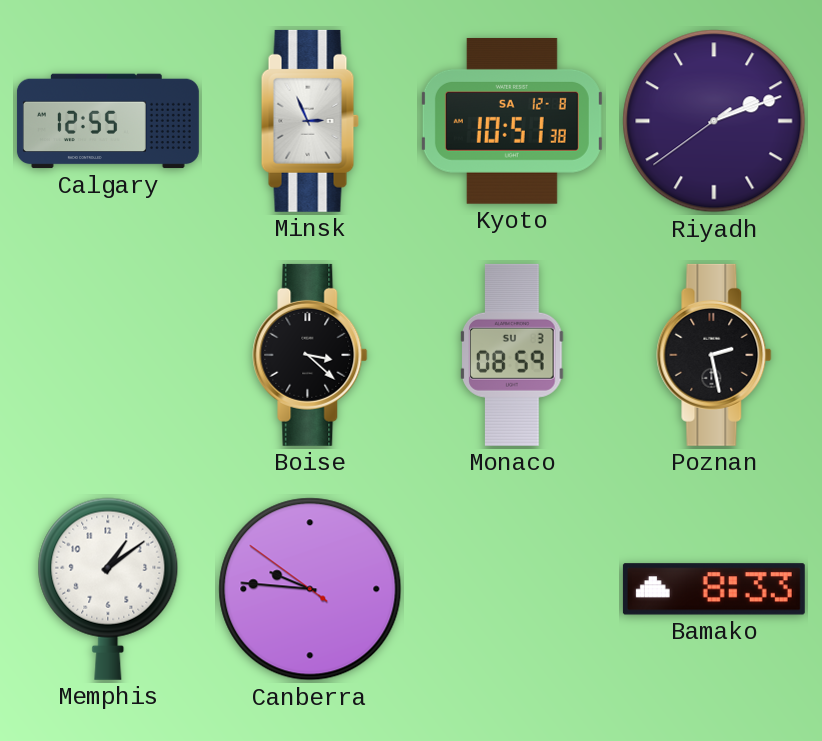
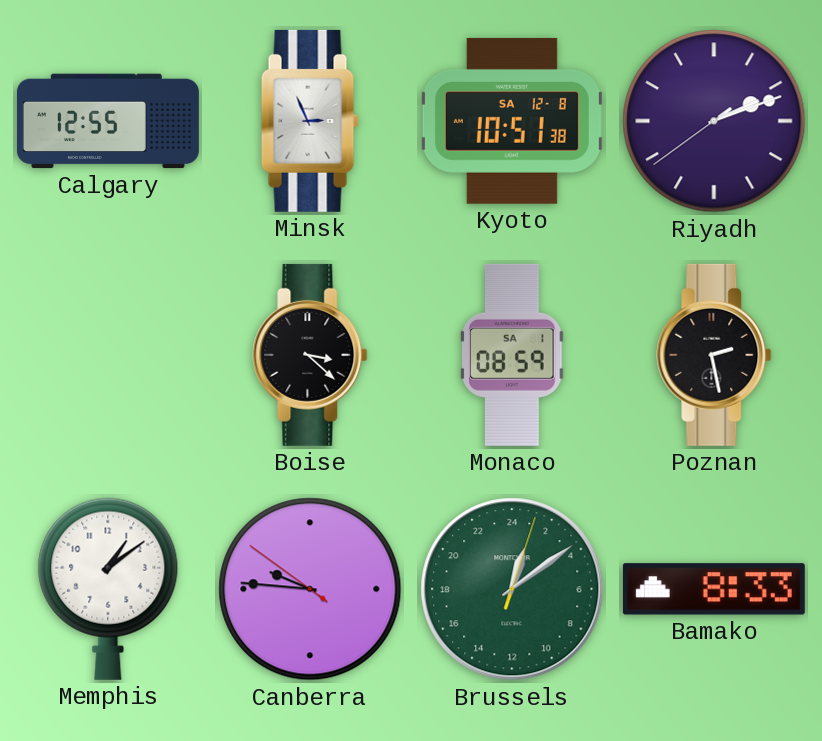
Monaco date: SU 3 -> SA 1 (512, 355)
Brussels: none -> 1:09 (512, 589)
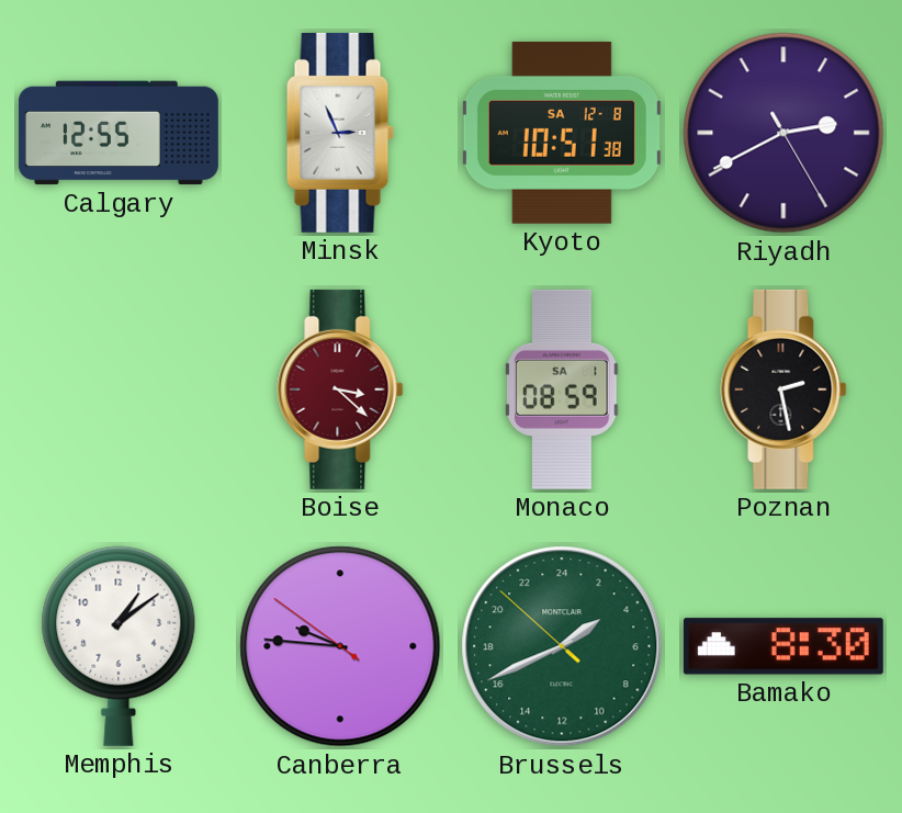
Riyadh: 2:11 -> 2:40 (783, 133)
Boise dial: black -> burgundy (340, 389)
Brussels: 1:09 -> 3:40 (562, 646)
Bamako: 8:33 -> 8:30 (783, 646)
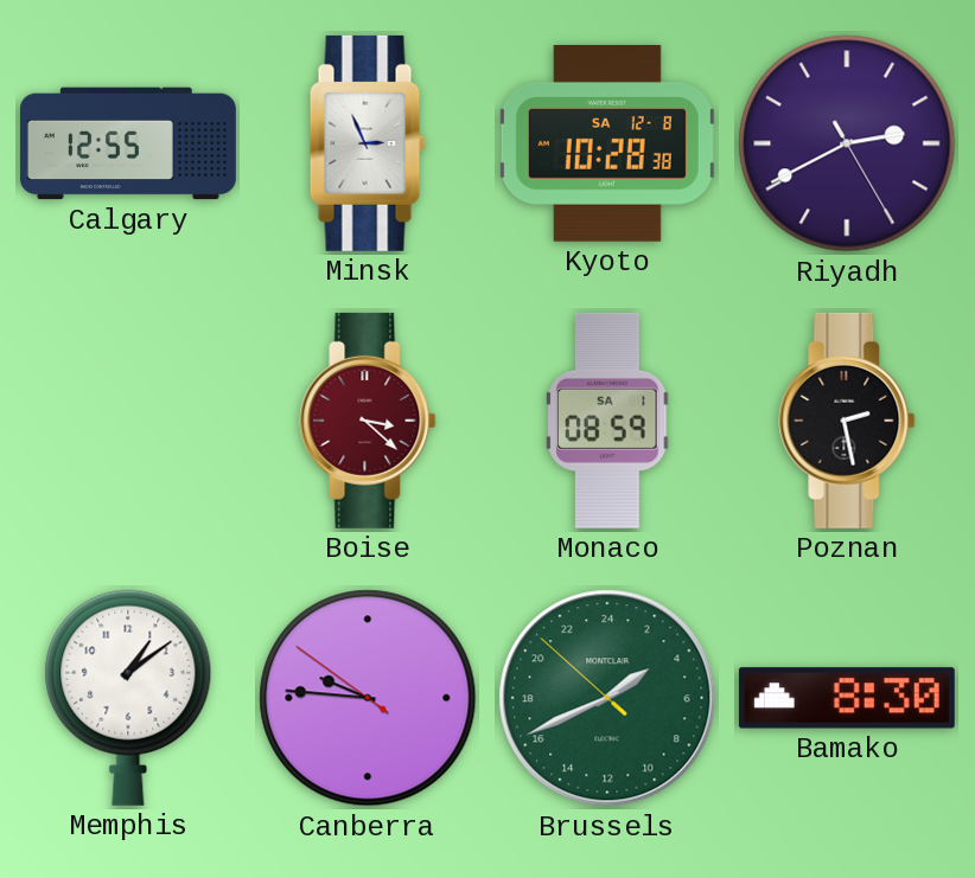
Kyoto: 10:51 -> 10:28 (607, 143)
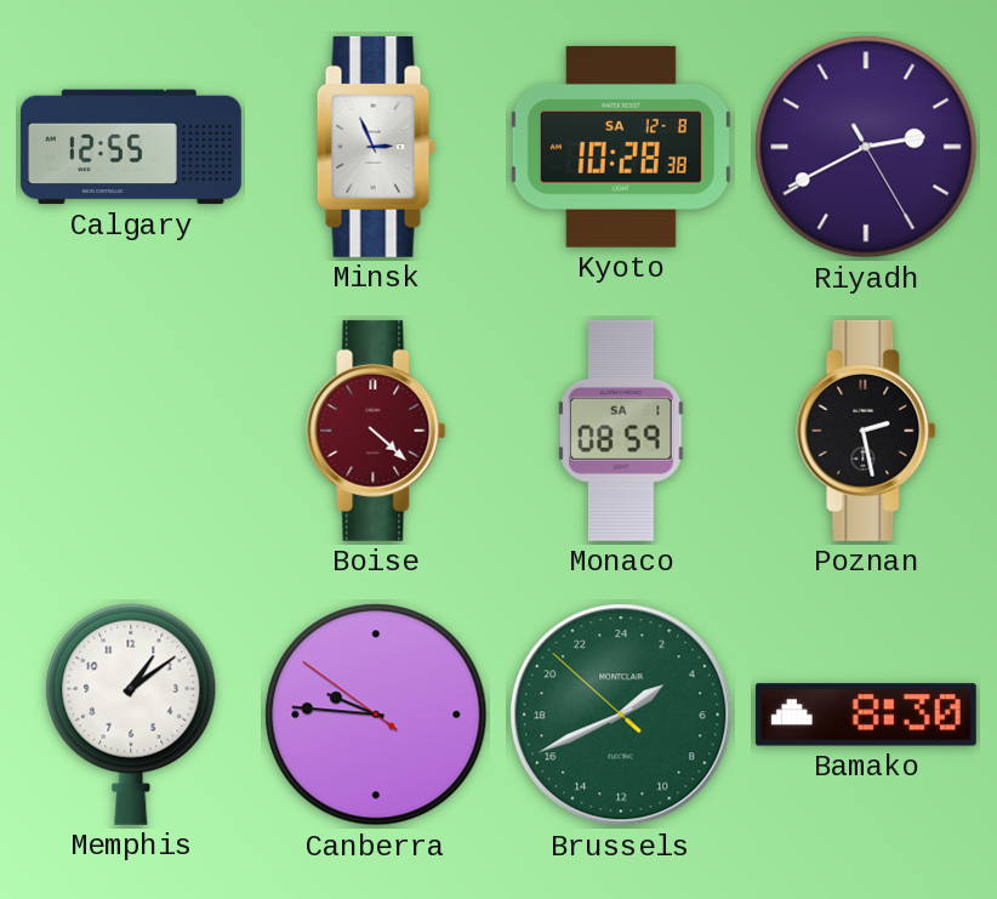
Boise: 3:22 -> 4:22 (376, 431)
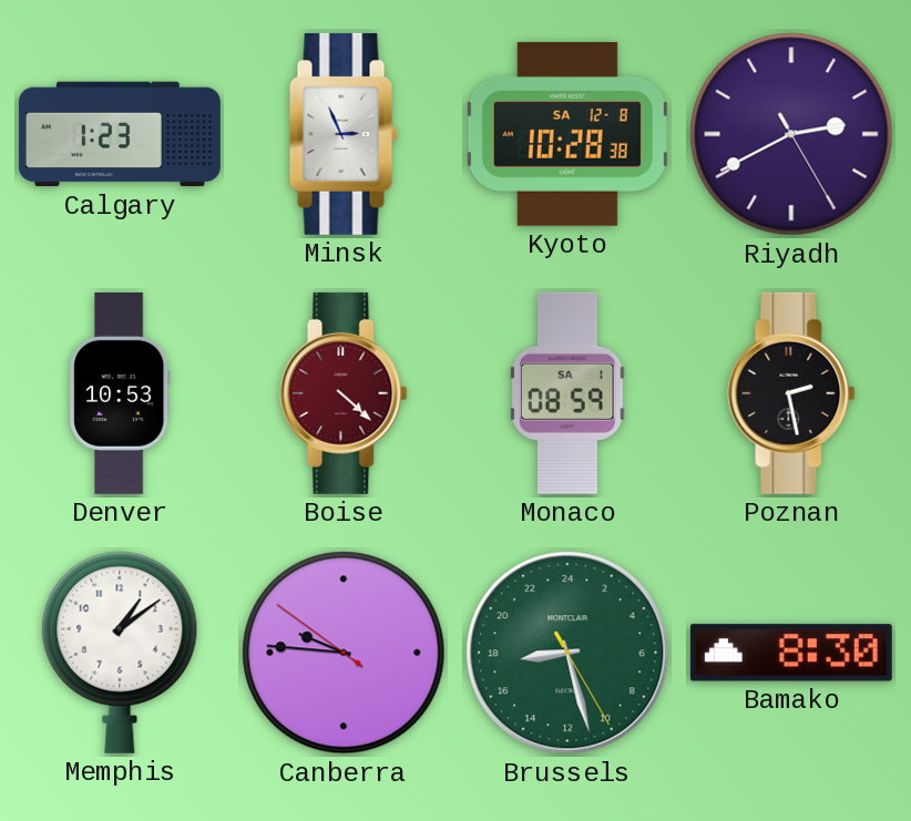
Calgary: 12:55 -> 1:23 (120, 134)
Denver: none -> 10:53 (121, 393)
Brussels: 3:40 -> 17:27 (567, 653)
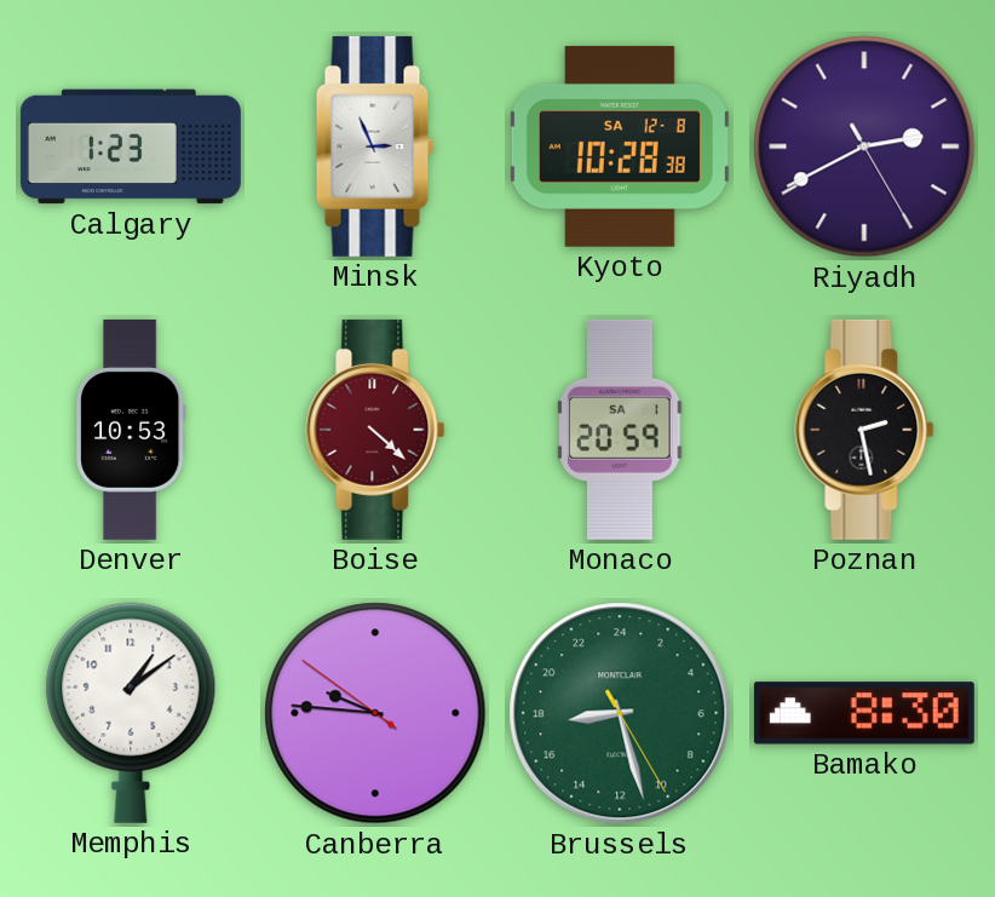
Monaco: 08:59 -> 20:59 (620, 430)
